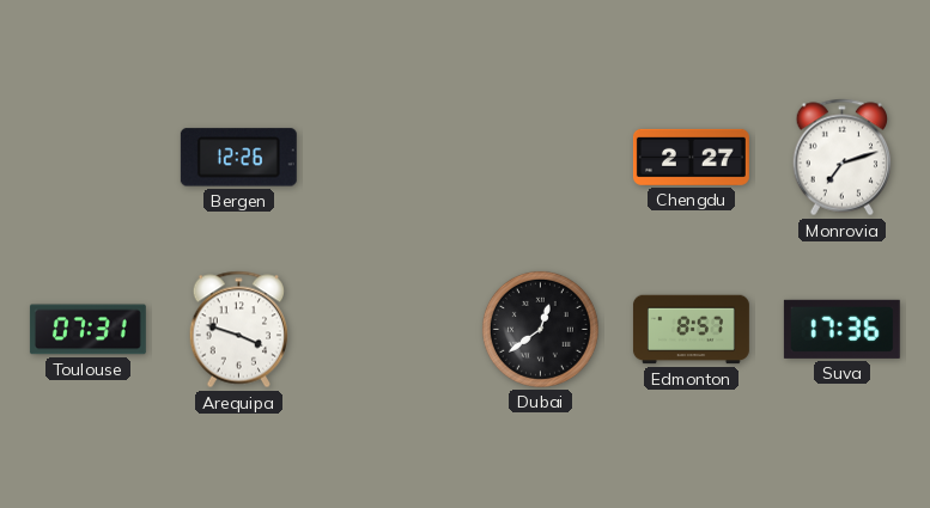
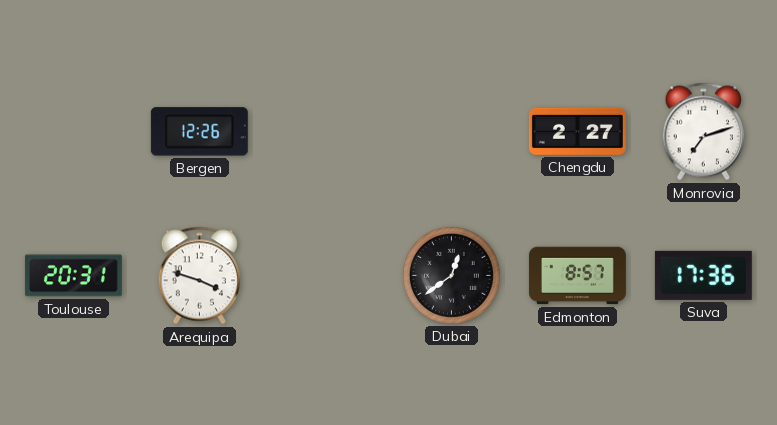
Toulouse: 07:31 -> 20:31 (73, 276)
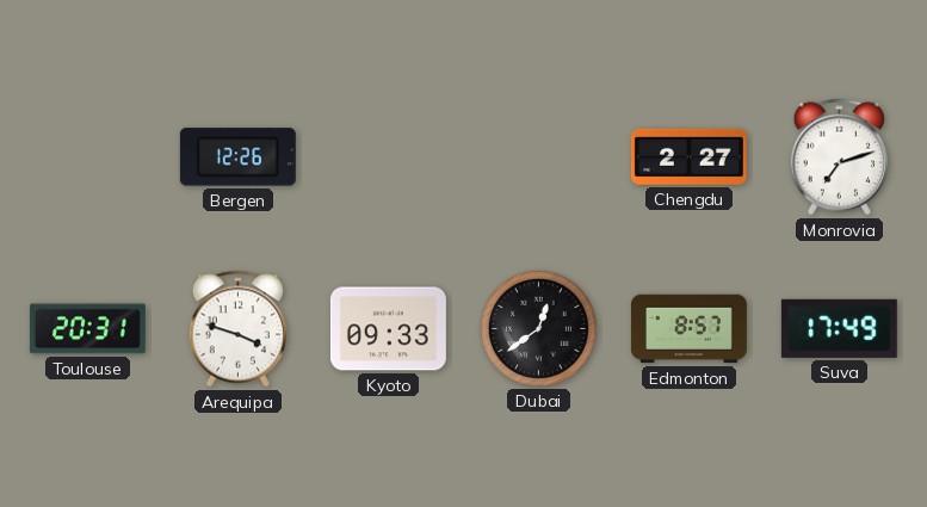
Kyoto: none -> 09:33 (388, 329)
Suva: 17:36 -> 17:49 (839, 328)
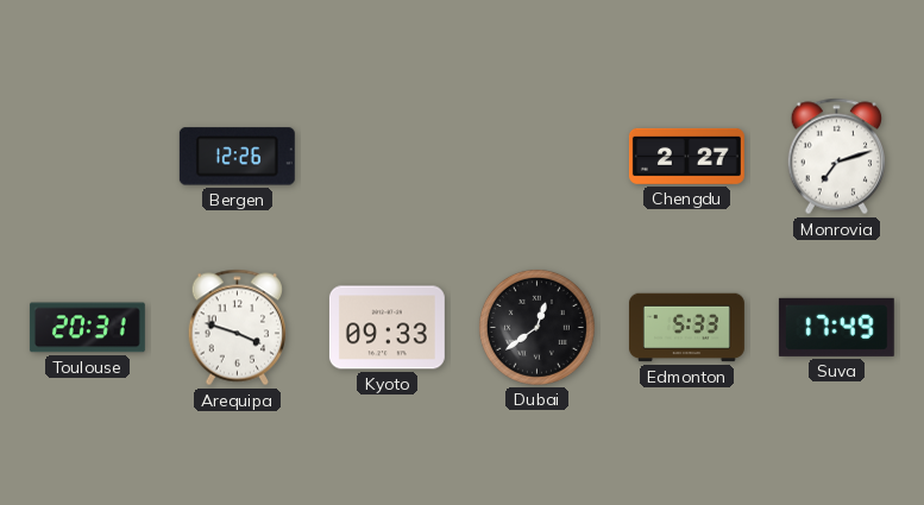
Edmonton: 8:57 -> 5:33 (686, 328)
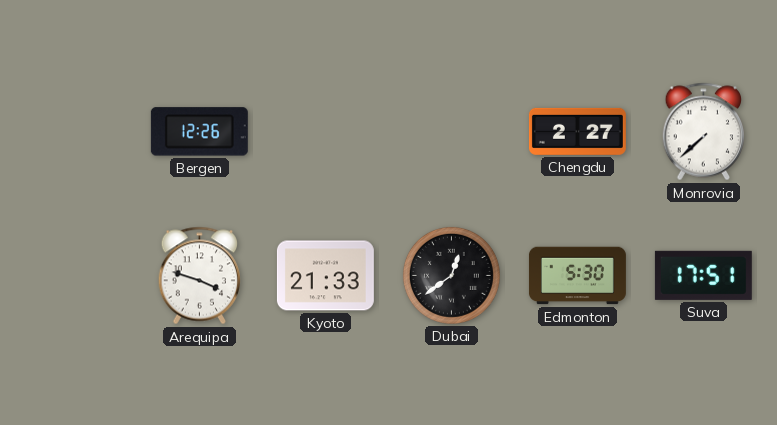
Monrovia: 7:12 -> 7:38 (704, 132)
Toulouse: 20:31 -> none (87, 328)
Kyoto: 09:33 -> 21:33 (325, 276)
Edmonton: 5:33 -> 5:30 (577, 276)
Suva: 17:49 -> 17:51 (703, 275)
